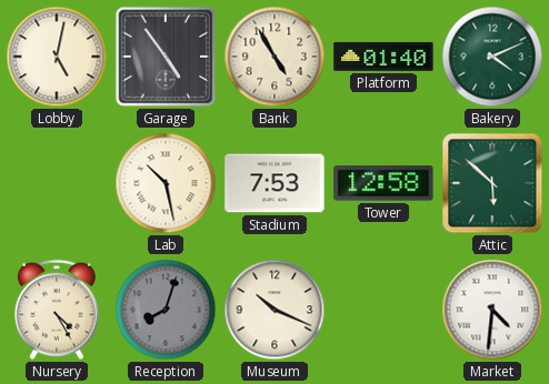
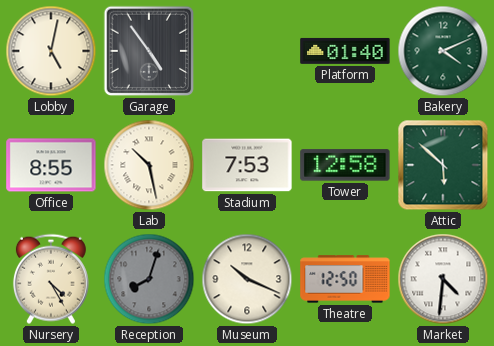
Bank: 4:55 -> none (274, 57)
Office: none -> 8:55 (51, 165)
Theatre: none -> 12:50 (345, 279)
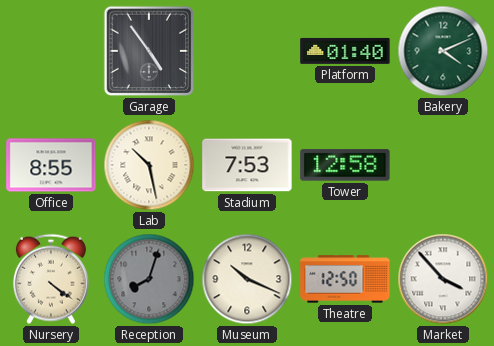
Lobby: 5:02 -> none (51, 51)
Attic: 5:52 -> none (443, 165)
Nursery: 4:25 -> 4:21 (51, 279)
Market: 4:31 -> 3:53 (443, 279)
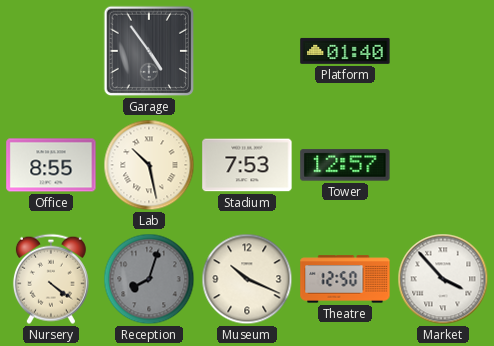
Bakery: 4:11 -> none (443, 51)
Tower: 12:58 -> 12:57 (345, 165)
